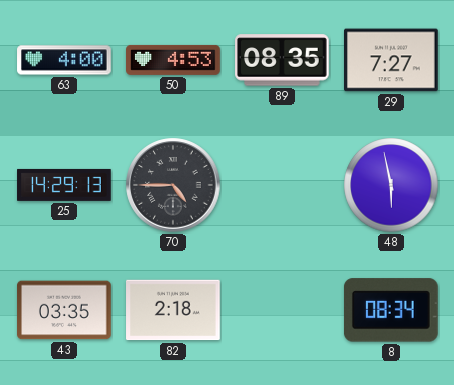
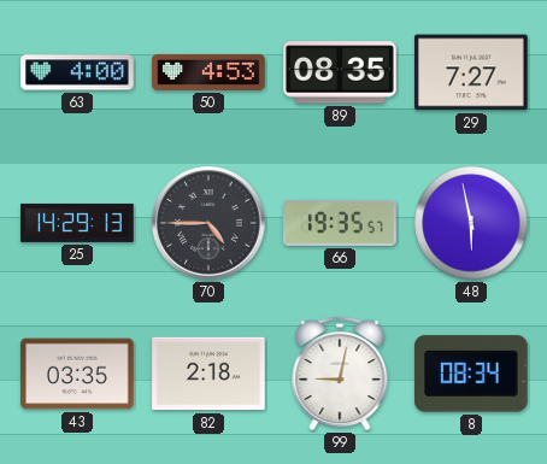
66: none -> 19:35 (340, 223)
99: none -> 9:02 (340, 374)
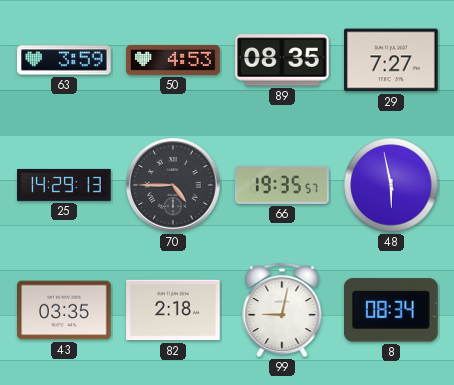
63: 4:00 -> 3:59 (64, 60)
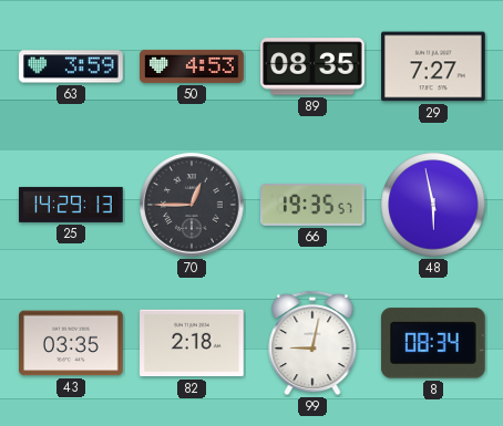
70: 4:45 -> 12:45 (192, 205)
